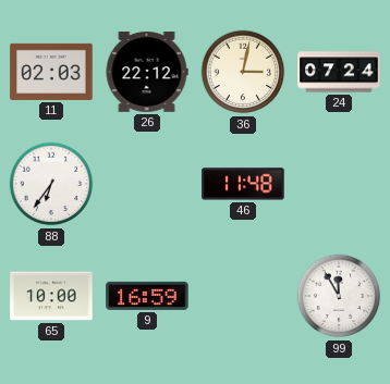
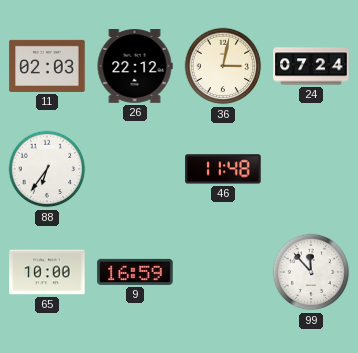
99: 11:55 -> 11:53 (311, 272)
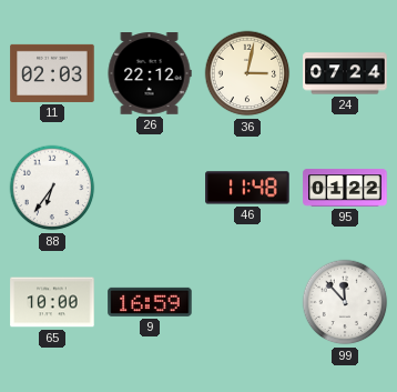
95: none -> 01:22 (345, 188)
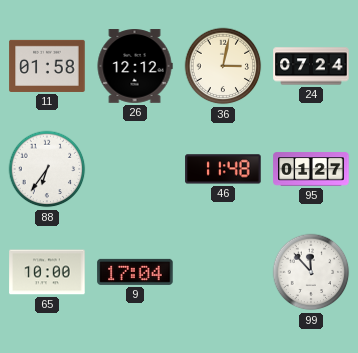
11: 02:03 -> 01:58 (47, 66)
26: 22:12 -> 12:12 (135, 66)
95: 01:22 -> 01:27 (311, 169)
9: 16:59 -> 17:04 (135, 272)
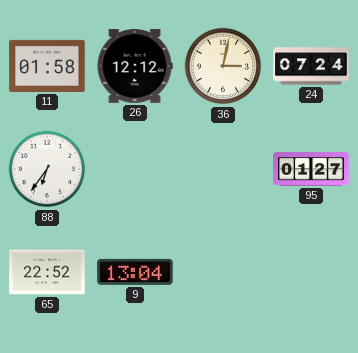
46: 11:48 -> none (223, 169)
65: 10:00 -> 22:52 (47, 272)
9: 17:04 -> 13:04 (135, 272)
99: 11:53 -> none (311, 272)
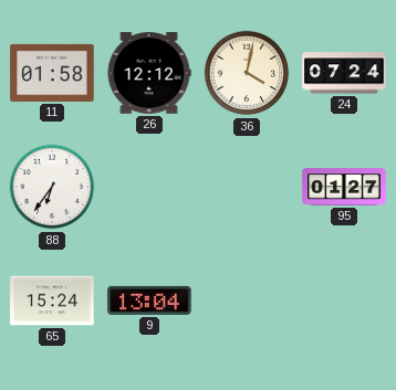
36: 3:02 -> 4:02 (247, 73)
65: 22:52 -> 15:24 (52, 301)
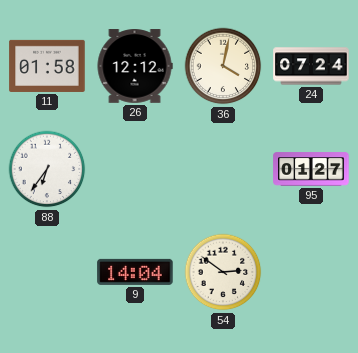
65: 15:24 -> none (52, 301)
9: 13:04 -> 14:04 (135, 272)
54: none -> 2:51 (223, 272)
